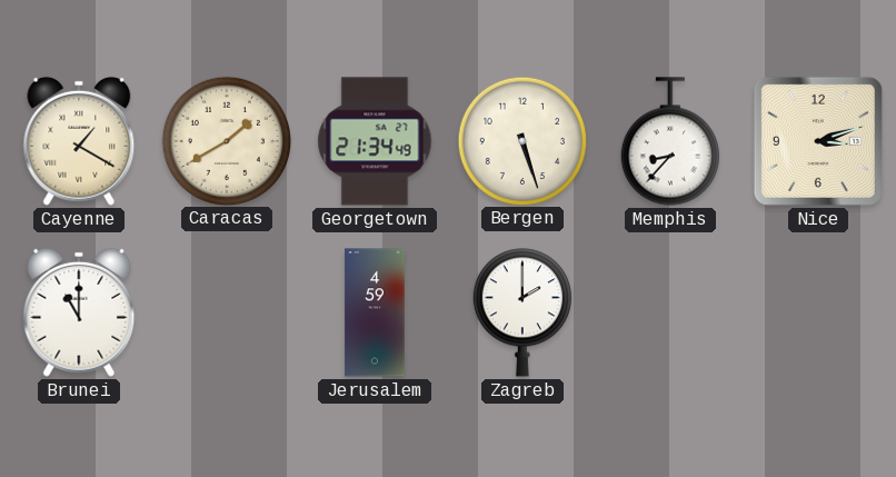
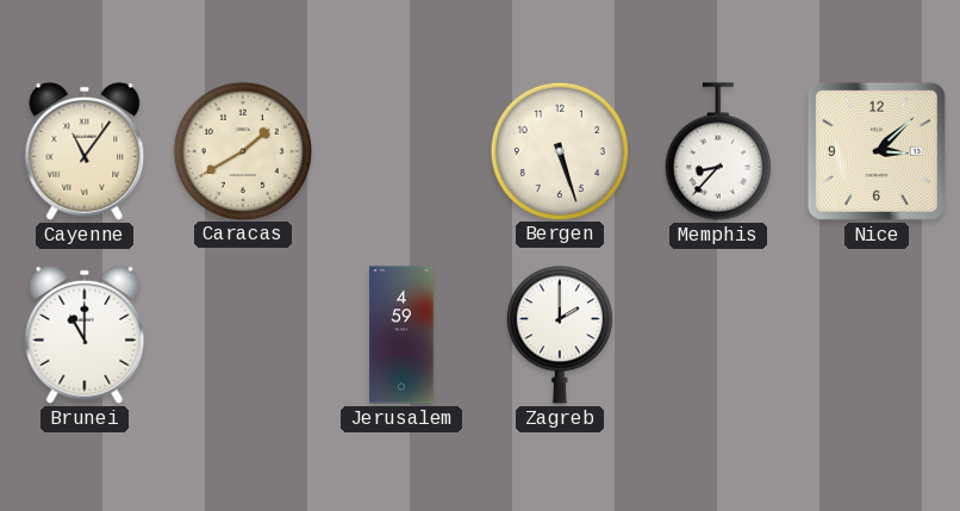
Cayenne: 1:20 -> 11:06 (85, 151)
Georgetown: 21:34 -> none (375, 141)
Nice: 3:12 -> 3:08 (877, 151)
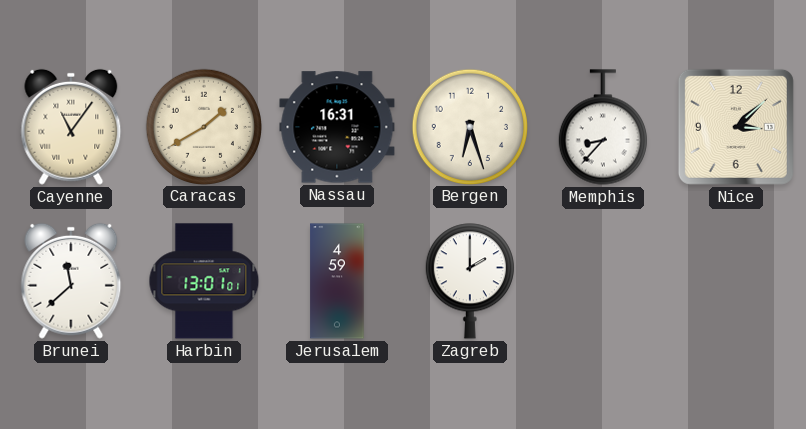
Nassau: none -> 16:31 (337, 127)
Bergen: 5:27 -> 6:27 (469, 126)
Brunei: 11:00 -> 11:38 (71, 281)
Harbin: none -> 13:01 (204, 281)
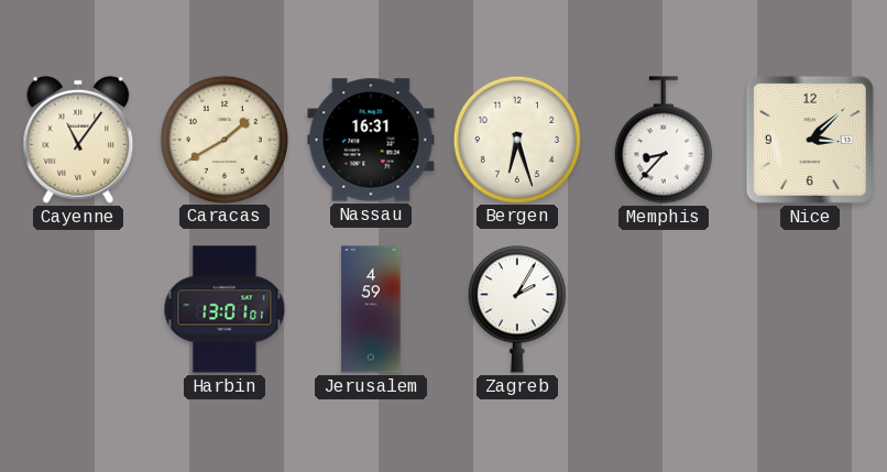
Brunei: 11:38 -> none (71, 281)
Zagreb: 2:00 -> 2:05 (517, 309)
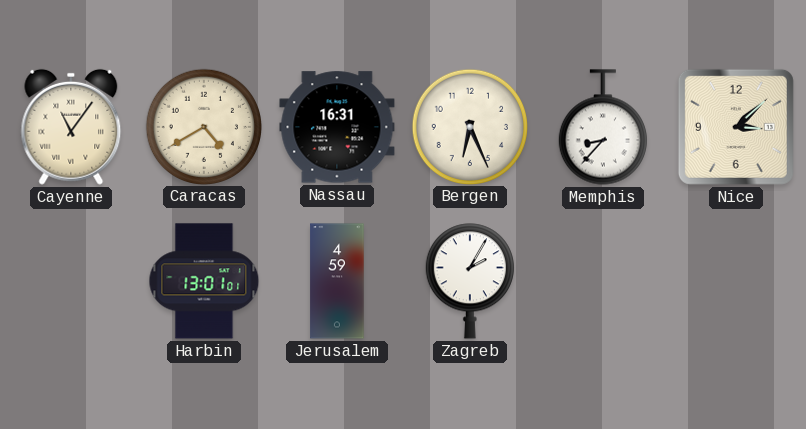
Caracas: 1:40 -> 4:40 (203, 126)
Bergen: 6:27 -> 6:26 (469, 126)
